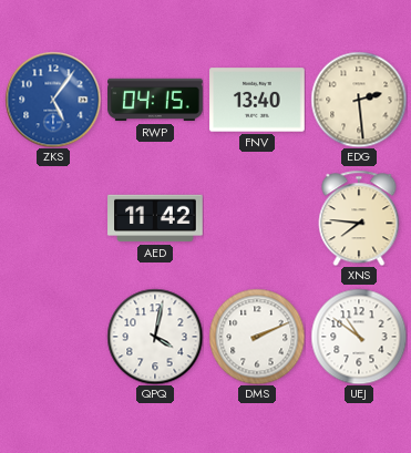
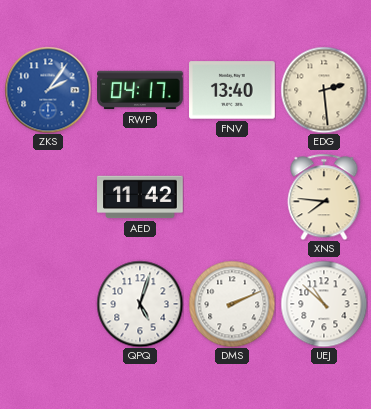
ZKS: 5:06 -> 2:06 (48, 90)
RWP: 04:15 -> 04:17 (140, 90)
QPQ: 4:02 -> 5:03 (140, 304)
UEJ: 10:51 -> 10:52 (324, 304)
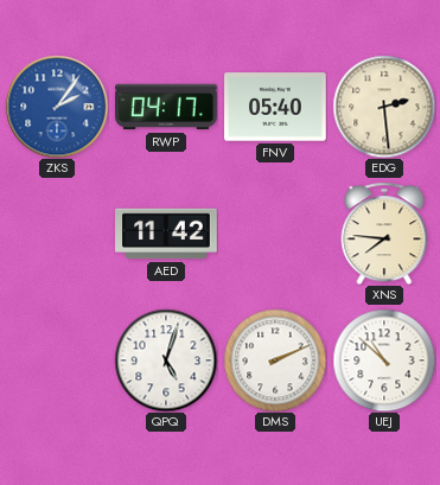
FNV: 13:40 -> 05:40 (275, 107)
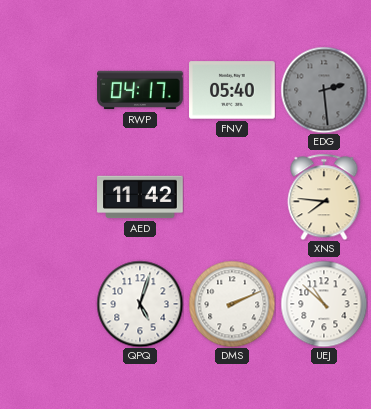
ZKS: 2:06 -> none (57, 107)
EDG dial: cream -> grey (324, 90)
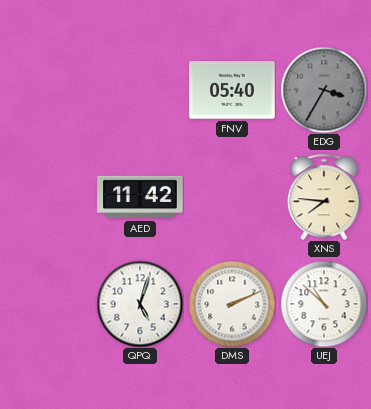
RWP: 04:17 -> none (140, 90)
EDG: 2:29 -> 3:35 (324, 90)
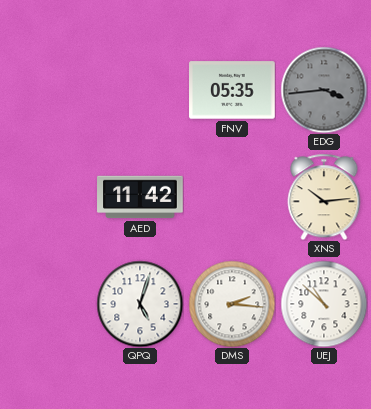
FNV: 05:40 -> 05:35 (232, 90)
EDG: 3:35 -> 3:44 (324, 90)
XNS: 7:46 -> 10:14 (324, 197)
DMS: 2:11 -> 2:16 (232, 304)
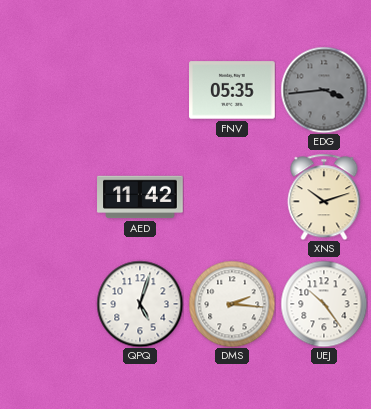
XNS: 10:14 -> 10:12 (324, 197)
UEJ: 10:52 -> 10:24 (324, 304)
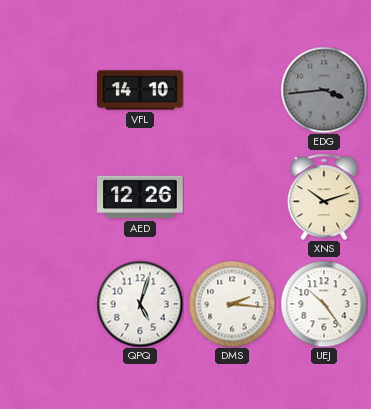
VFL: none -> 14:10 (140, 90)
FNV: 05:35 -> none (232, 90)
AED: 11:42 -> 12:26 (140, 197)
